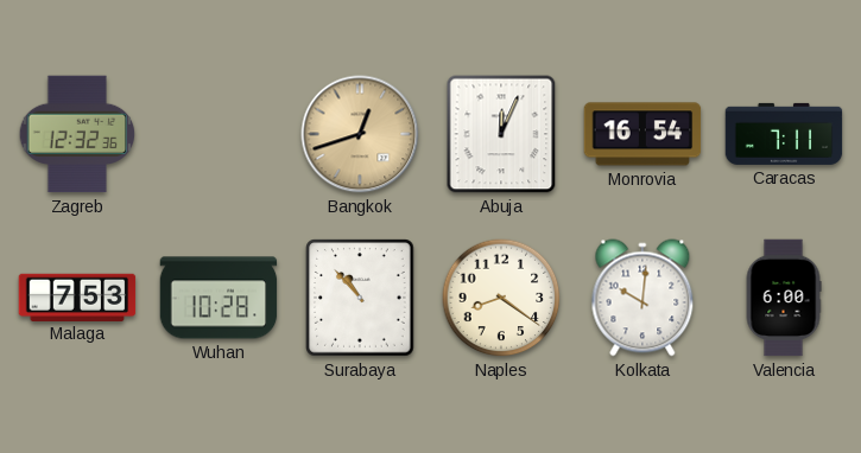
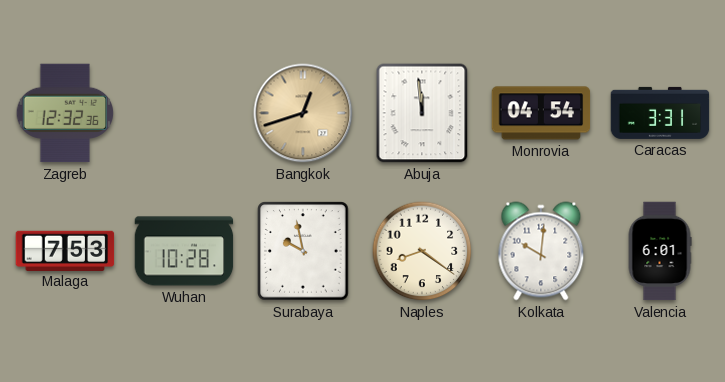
Abuja: 12:04 -> 11:59 (422, 113)
Monrovia: 16:54 -> 04:54 (541, 113)
Caracas: 7:11 -> 3:31 (660, 113)
Surabaya: 10:53 -> 9:58 (303, 251)
Valencia: 6:00 -> 6:01 (660, 251)
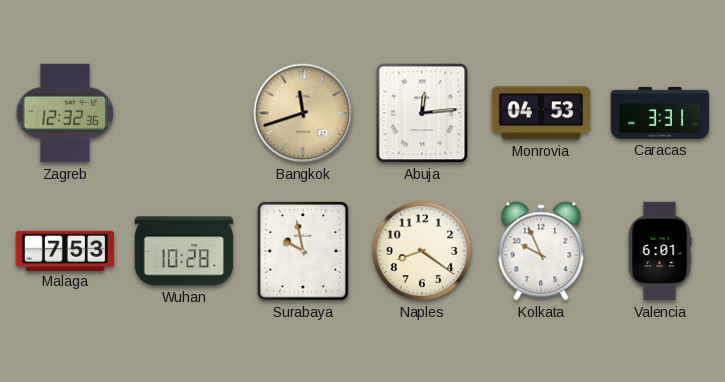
Bangkok: 12:42 -> 11:42 (303, 113)
Abuja: 11:59 -> 12:14 (422, 113)
Monrovia: 04:54 -> 04:53 (541, 113)
Kolkata: 10:01 -> 9:56 (541, 251)
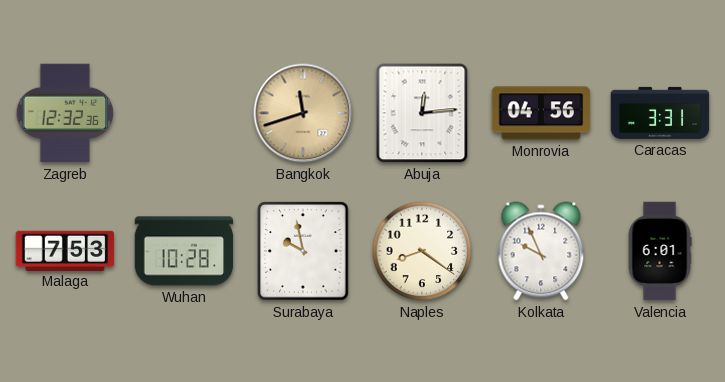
Monrovia: 04:53 -> 04:56 (541, 113)
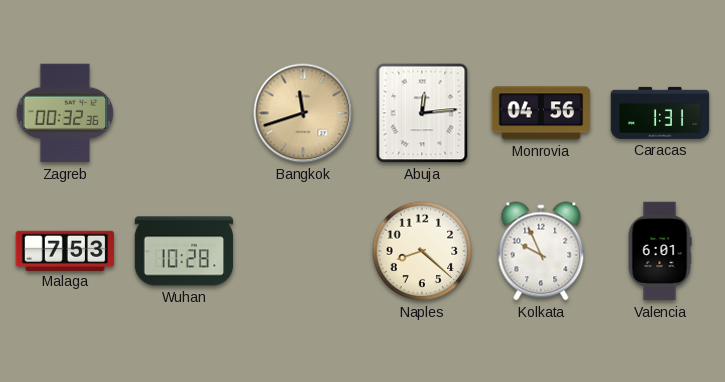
Zagreb: 12:32 -> 00:32 (65, 113)
Caracas: 3:31 -> 1:31 (660, 113)
Surabaya: 9:58 -> none (303, 251)
Naples: 8:21 -> 8:22 (422, 251)
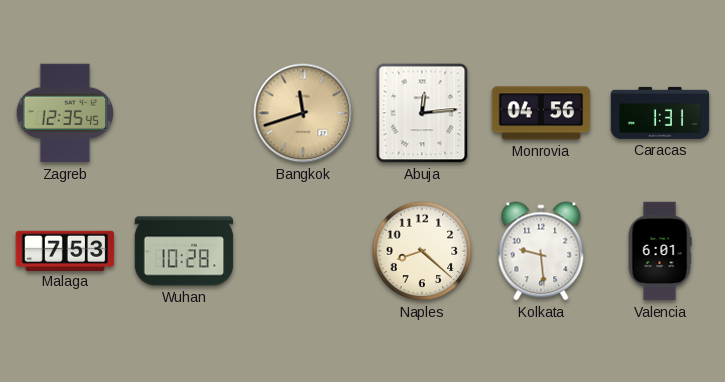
Zagreb: 00:32 -> 12:35 (65, 113)
Kolkata: 9:56 -> 9:29 (541, 251)
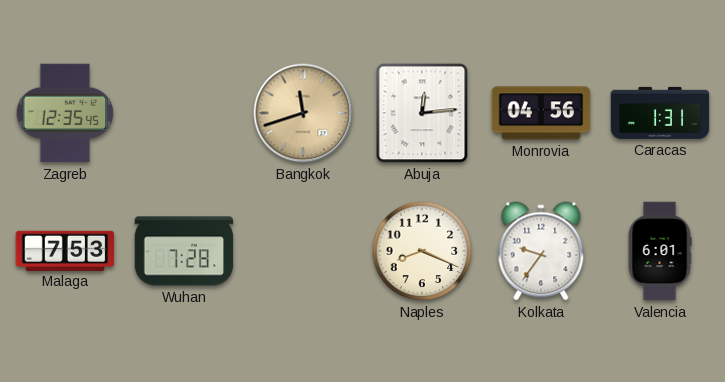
Wuhan: 10:28 -> 7:28 (184, 251)
Naples: 8:22 -> 8:19 (422, 251)
Kolkata: 9:29 -> 9:36 (541, 251)
